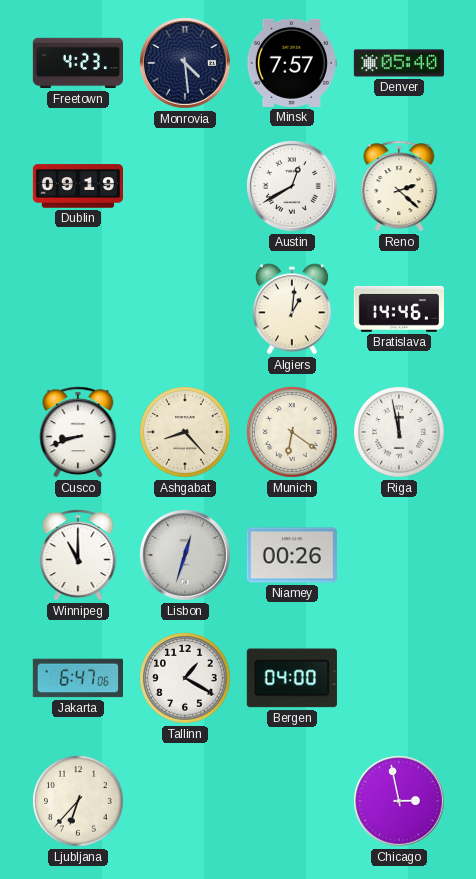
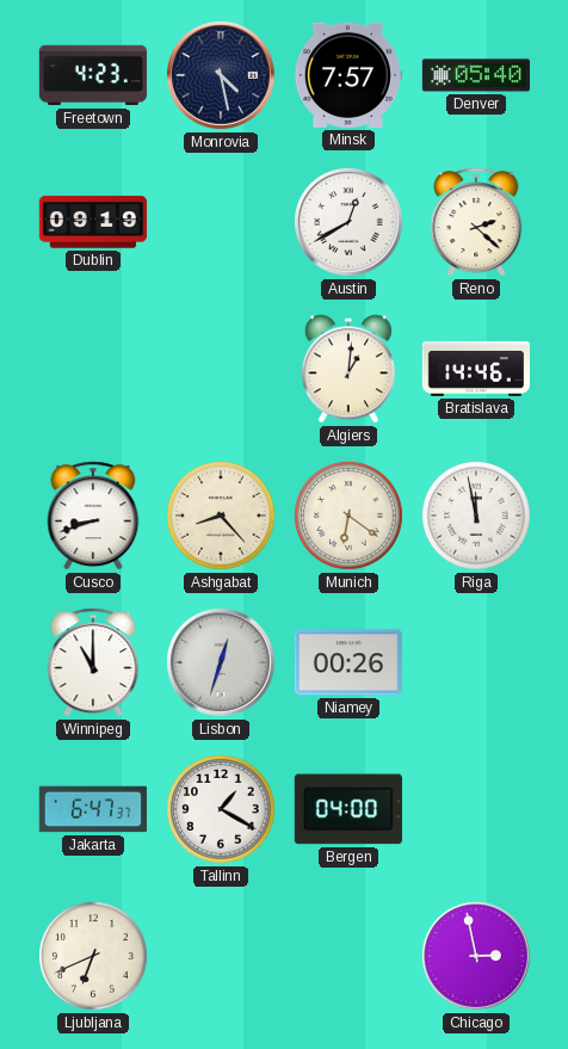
Monrovia: 4:29 -> 4:28 (222, 76)
Jakarta: 6:47:06 -> 6:47:37 (93, 809)
Ljubljana: 6:37 -> 6:41 (93, 956)
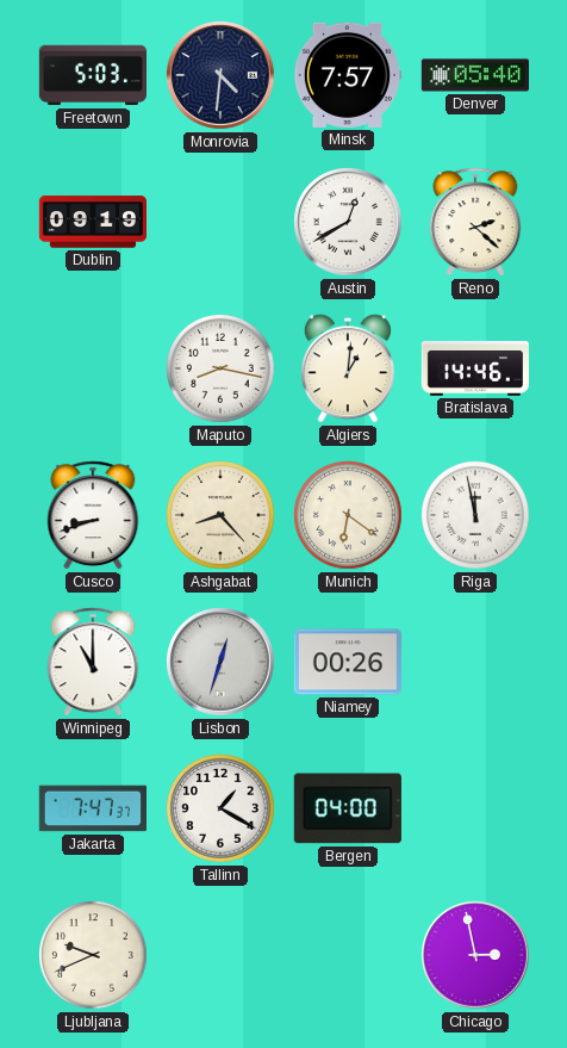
Freetown: 4:23 -> 5:03 (92, 75)
Monrovia: 4:28 -> 4:31 (222, 76)
Maputo: none -> 8:17 (220, 368)
Jakarta: 6:47 -> 7:47 (93, 808)
Ljubljana: 6:41 -> 9:41 (93, 955)
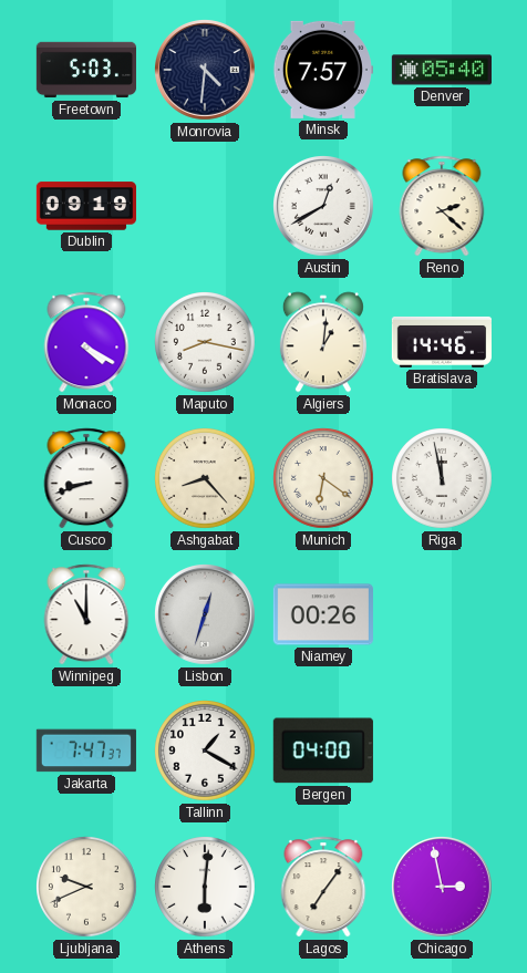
Monaco: none -> 4:20 (86, 342)
Athens: none -> 6:01 (205, 887)
Lagos: none -> 7:06 (323, 887)
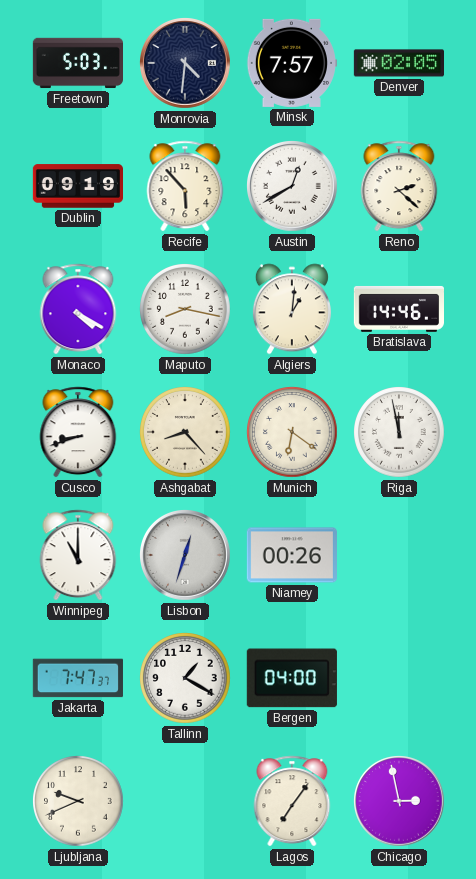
Denver: 05:40 -> 02:05 (398, 63)
Recife: none -> 5:53 (185, 186)
Athens: 6:01 -> none (205, 887)
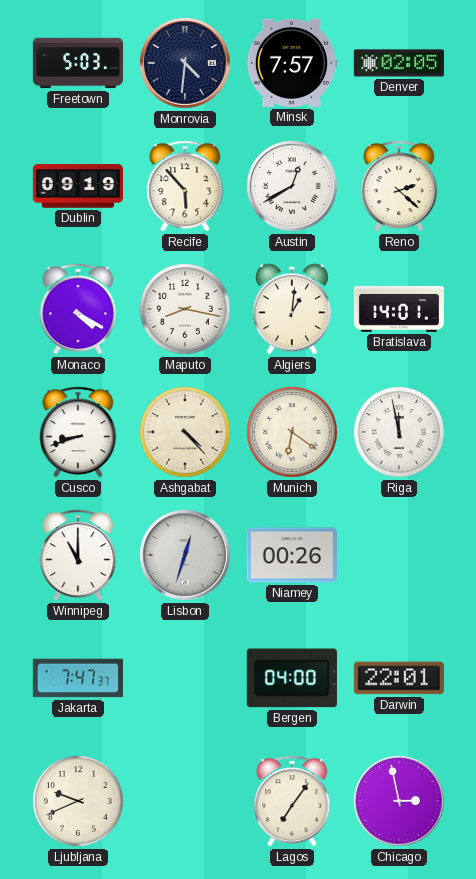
Bratislava: 14:46 -> 14:01 (398, 309)
Ashgabat: 8:23 -> 4:23 (185, 432)
Tallinn: 1:20 -> none (185, 678)
Darwin: none -> 22:01 (399, 678)
